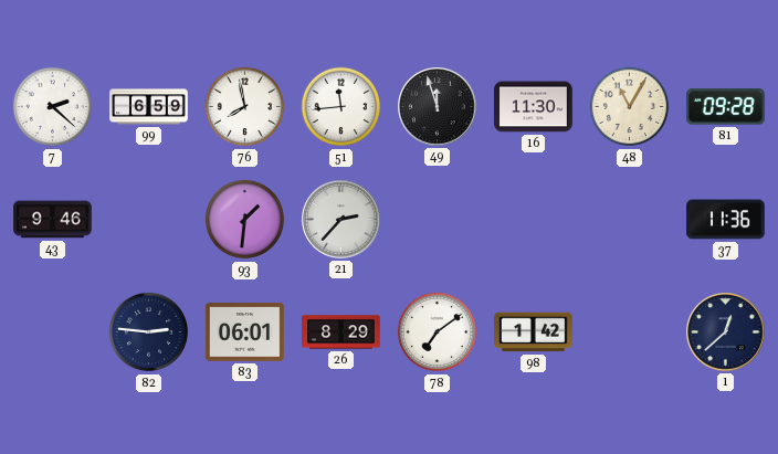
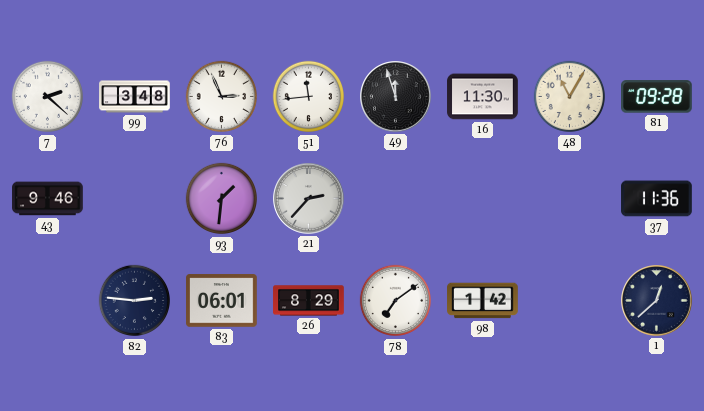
99: 6:59 -> 3:48 (135, 97)
76: 7:58 -> 2:56 (222, 97)
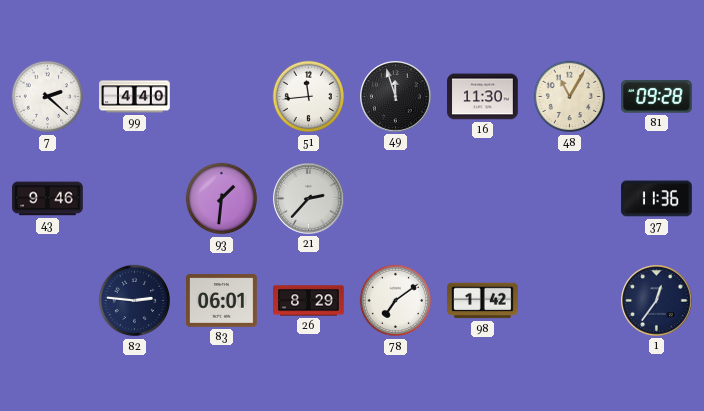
99: 3:48 -> 4:40 (135, 97)
76: 2:56 -> none (222, 97)
1: 12:38 -> 12:36 (657, 301)
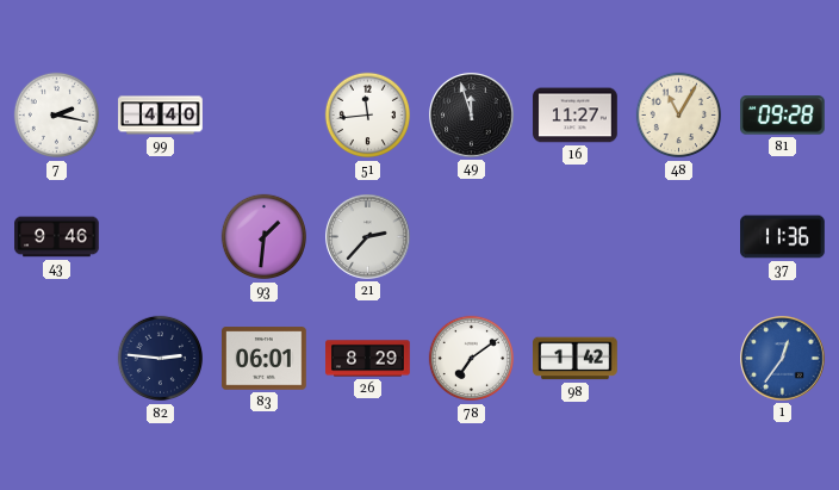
7: 2:22 -> 2:17 (57, 116)
16: 11:30 -> 11:27 (576, 116)
1 dial: navy -> blue (783, 359)
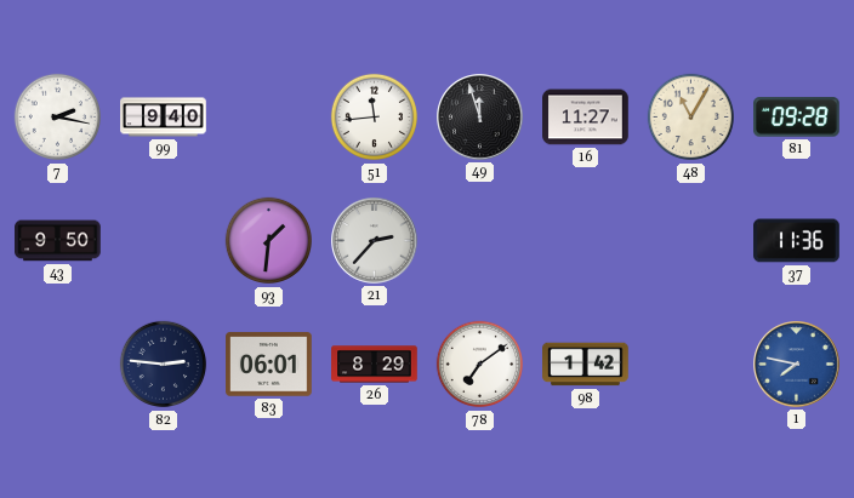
99: 4:40 -> 9:40 (164, 118)
43: 9:46 -> 9:50 (58, 241)
1: 12:36 -> 7:47 (797, 365)
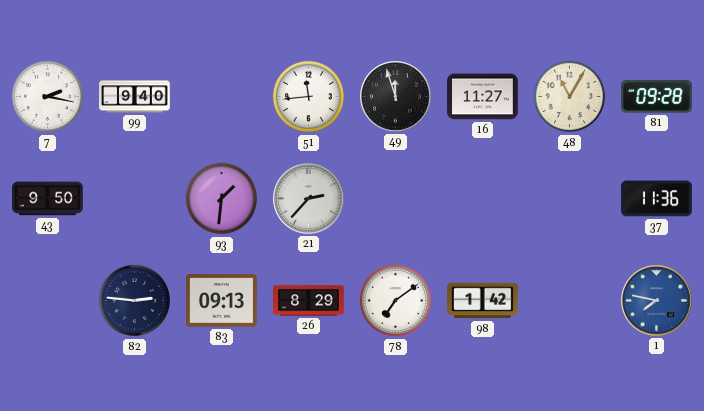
83: 06:01 -> 09:13 (222, 301)
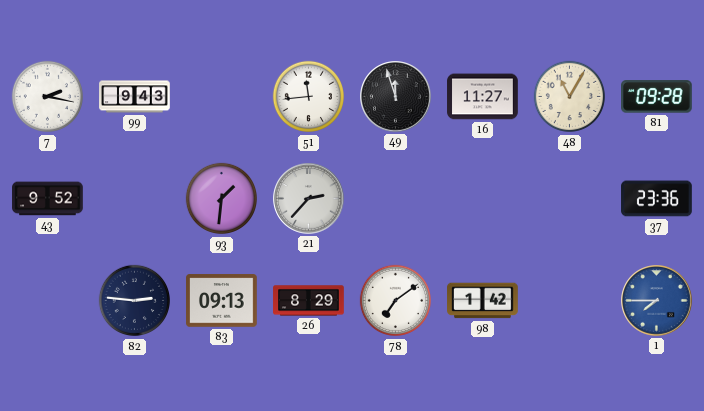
99: 9:40 -> 9:43 (135, 97)
43: 9:50 -> 9:52 (48, 199)
37: 11:36 -> 23:36 (657, 199)
1: 7:47 -> 7:45 (657, 301)
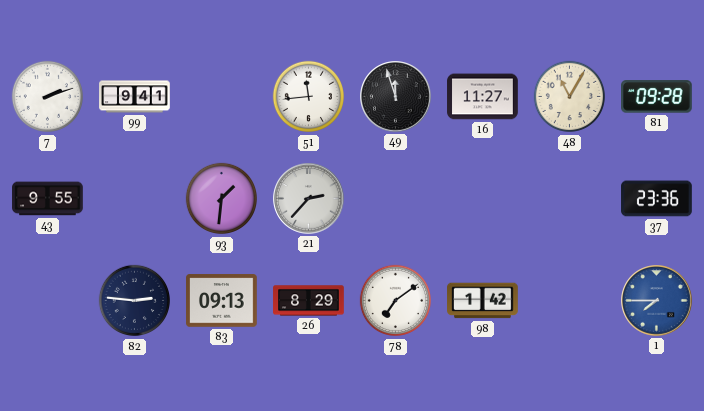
7: 2:17 -> 2:12 (48, 97)
99: 9:43 -> 9:41 (135, 97)
43: 9:52 -> 9:55 (48, 199)
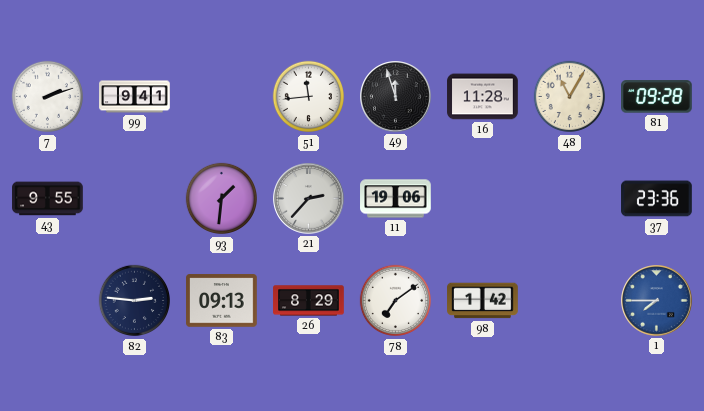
16: 11:27 -> 11:28 (483, 97)
11: none -> 19:06 (396, 199)
